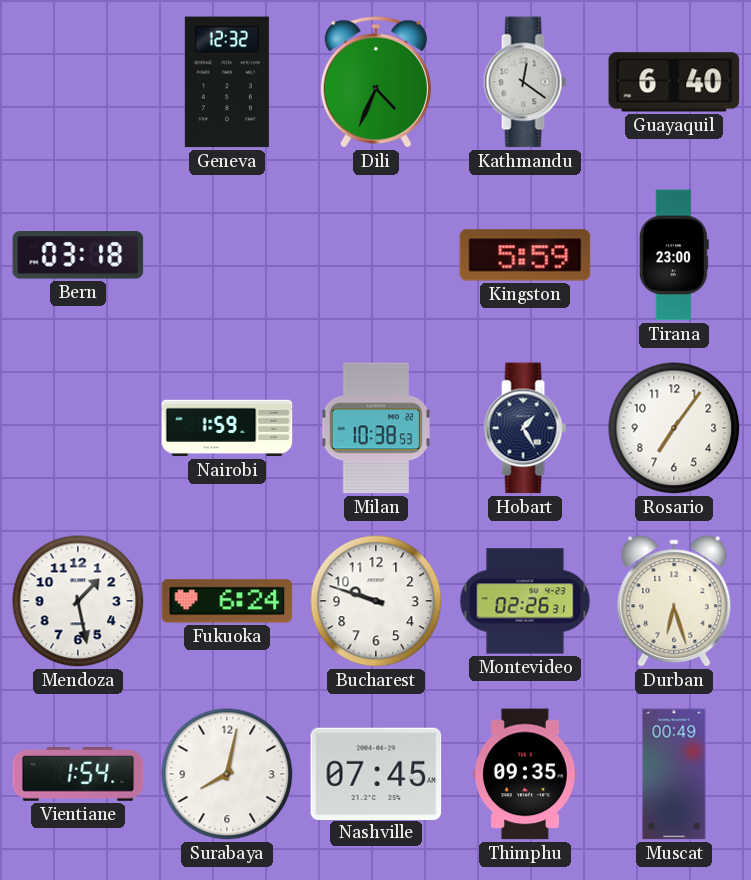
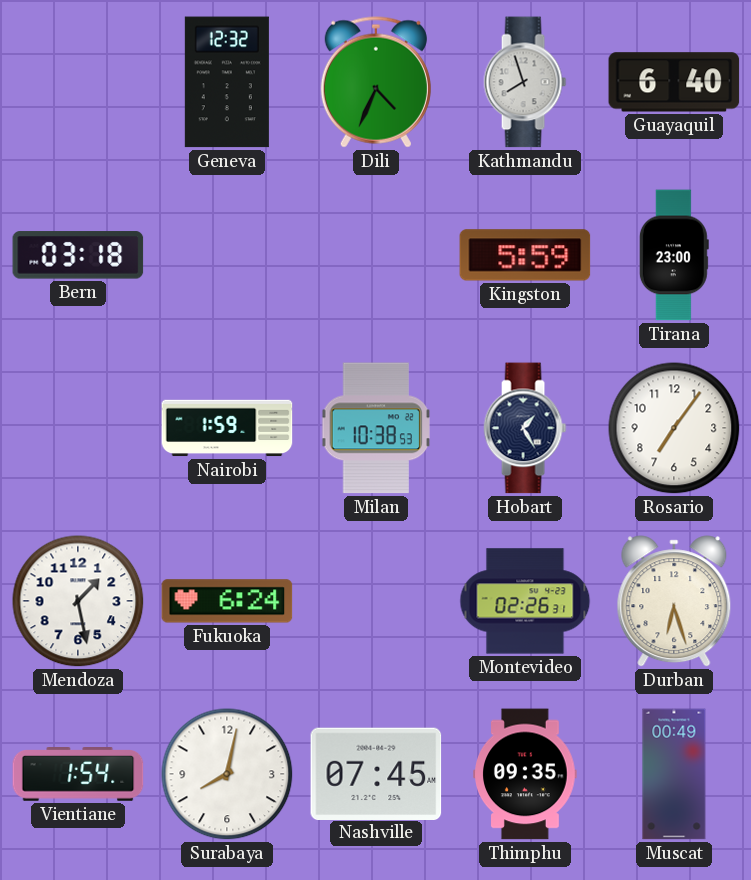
Kathmandu: 12:21 -> 7:57 (525, 82)
Bucharest: 9:48 -> none (376, 601)
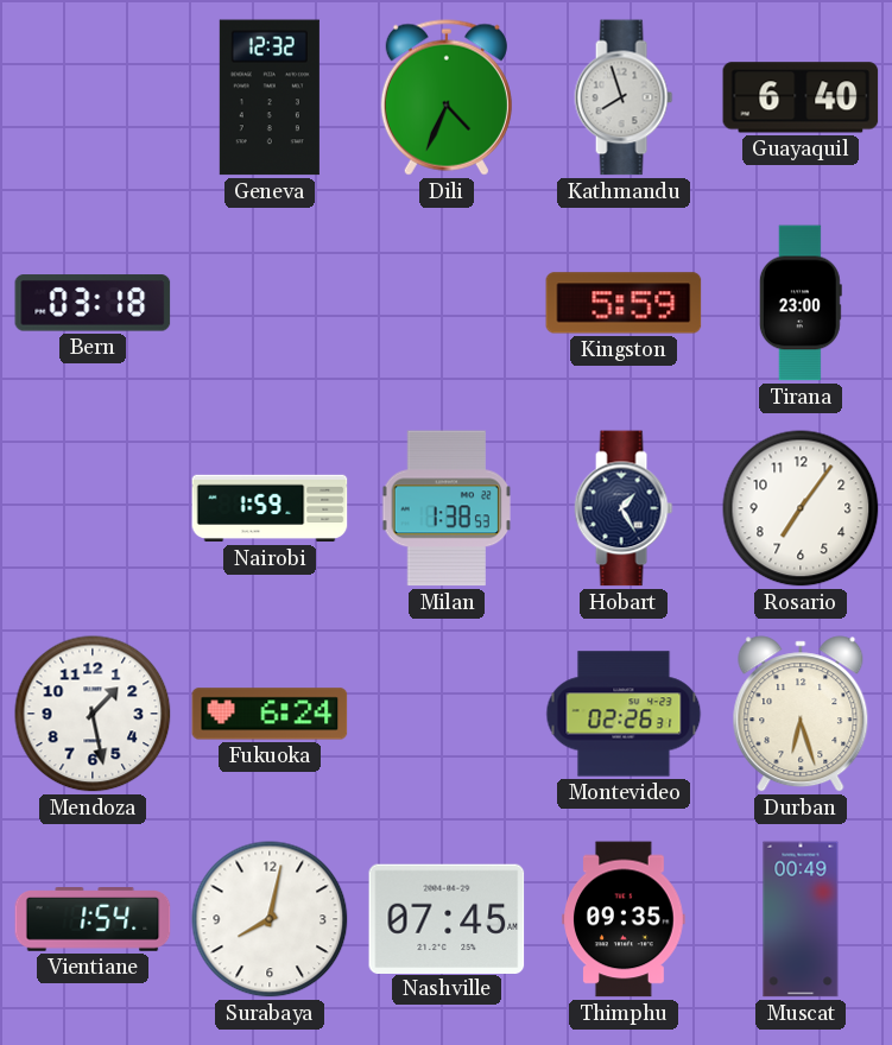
Milan: 10:38 -> 1:38 (447, 508)
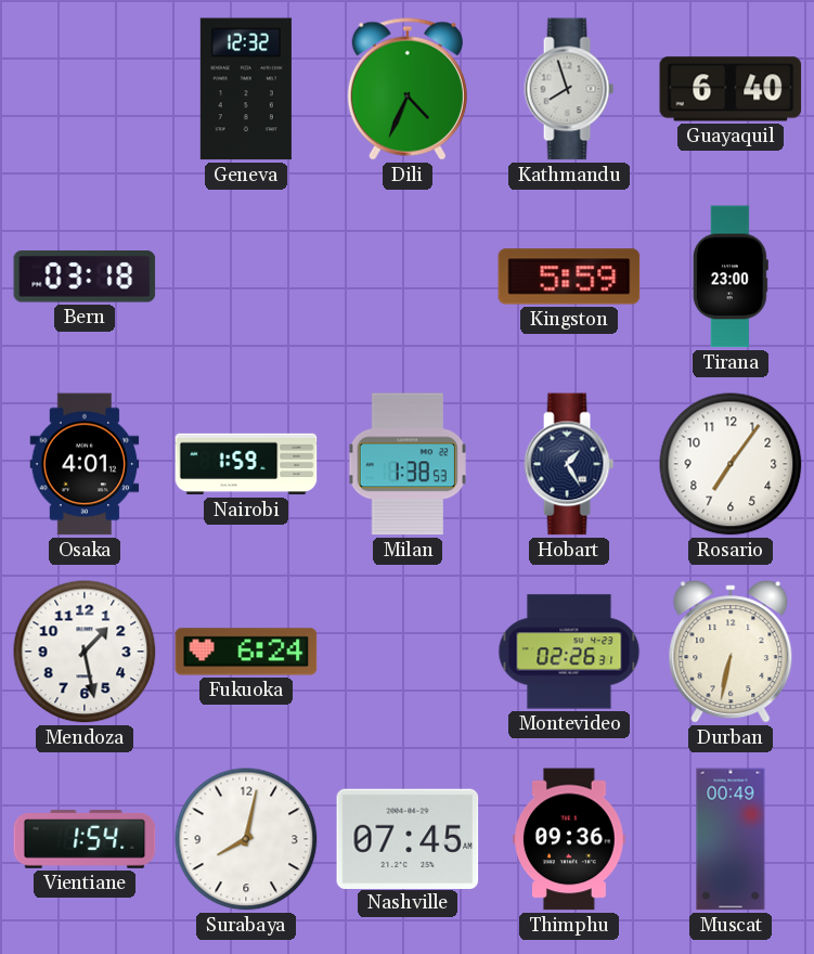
Osaka: none -> 4:01 (85, 464)
Durban: 6:27 -> 6:32 (731, 652)
Thimphu: 09:35 -> 09:36 (569, 839)
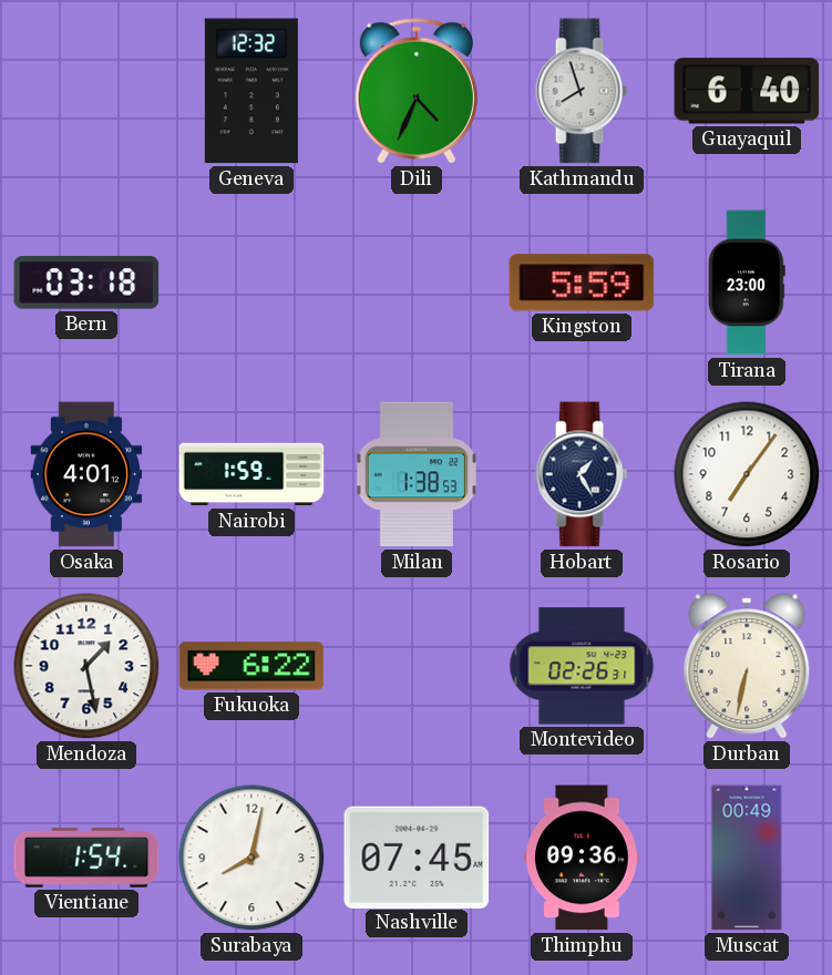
Fukuoka: 6:24 -> 6:22 (251, 666)
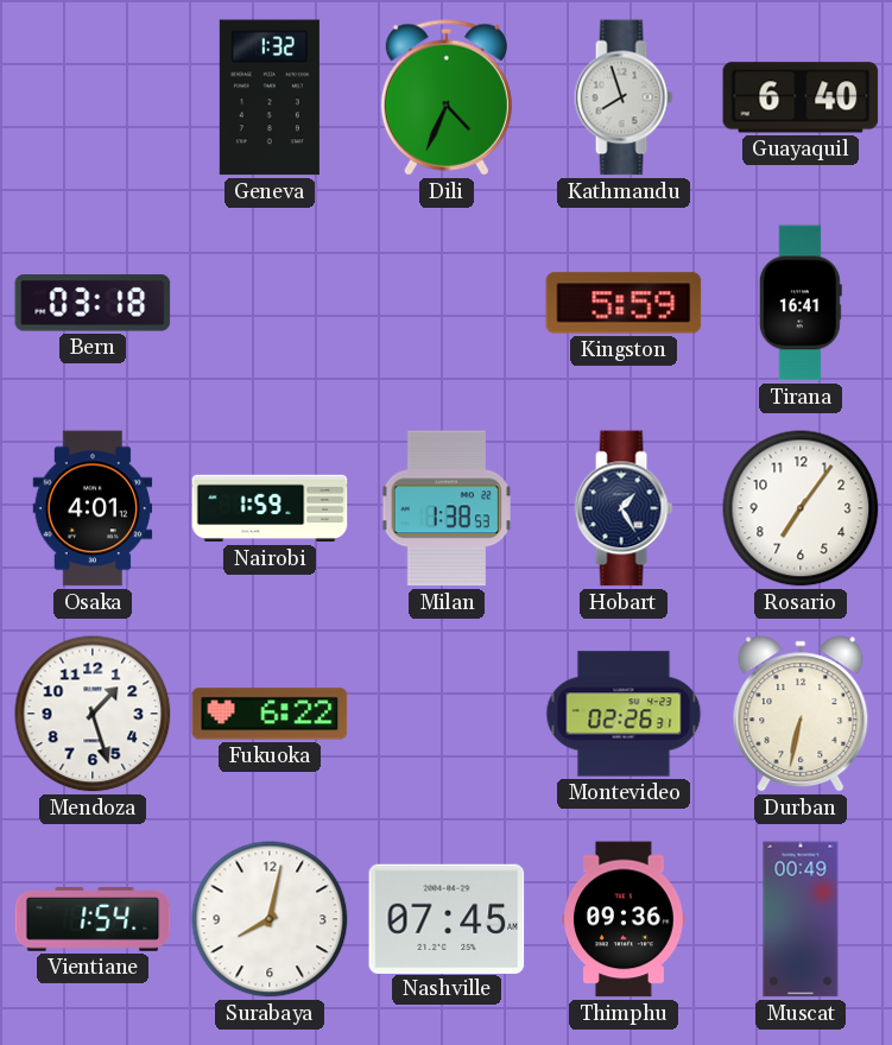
Geneva: 12:32 -> 1:32 (270, 97)
Tirana: 23:00 -> 16:41 (801, 303)
Mendoza: 1:28 -> 1:27 (93, 714)
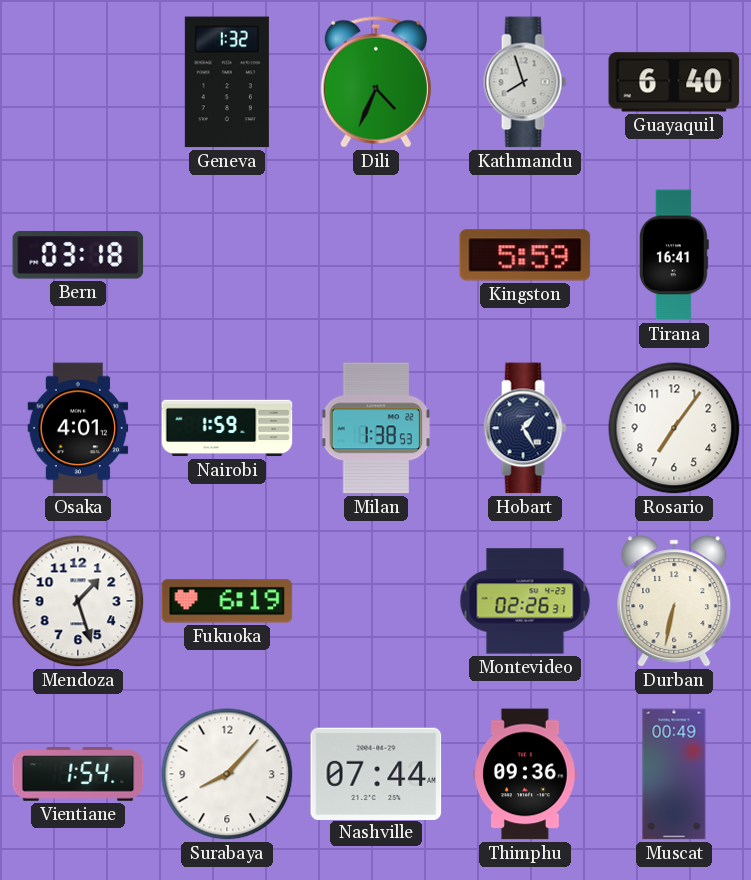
Fukuoka: 6:22 -> 6:19 (227, 601)
Surabaya: 8:02 -> 8:07 (227, 774)
Nashville: 07:45 -> 07:44 (376, 773)
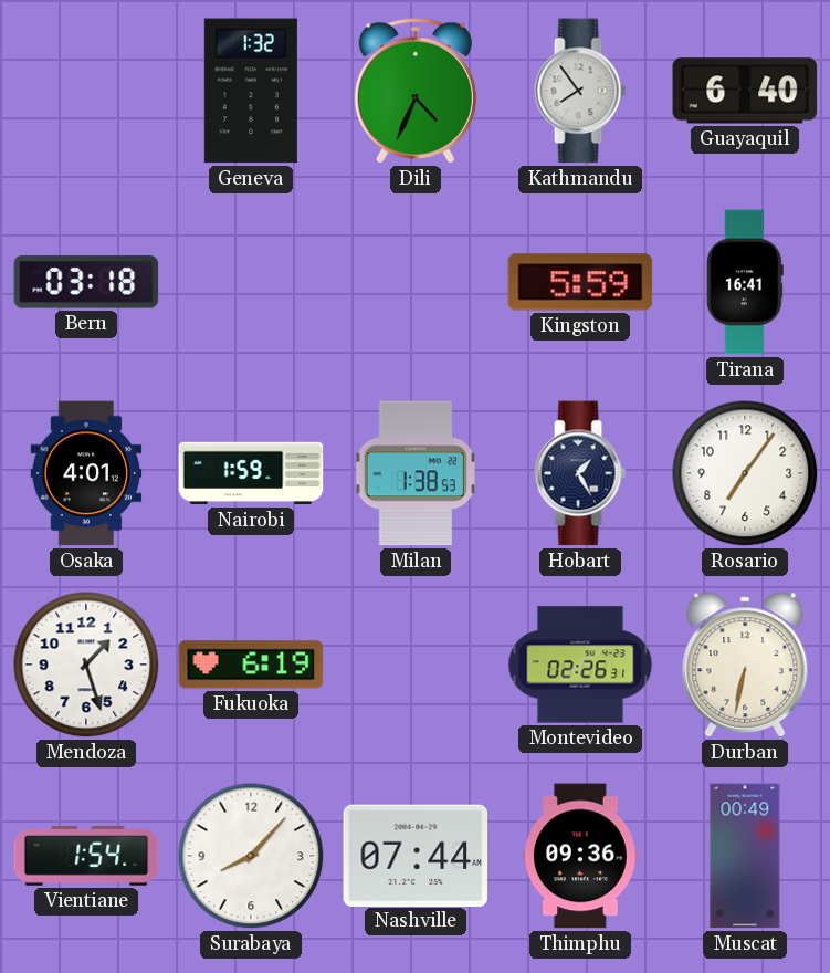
Kathmandu: 7:57 -> 7:54 (580, 91)
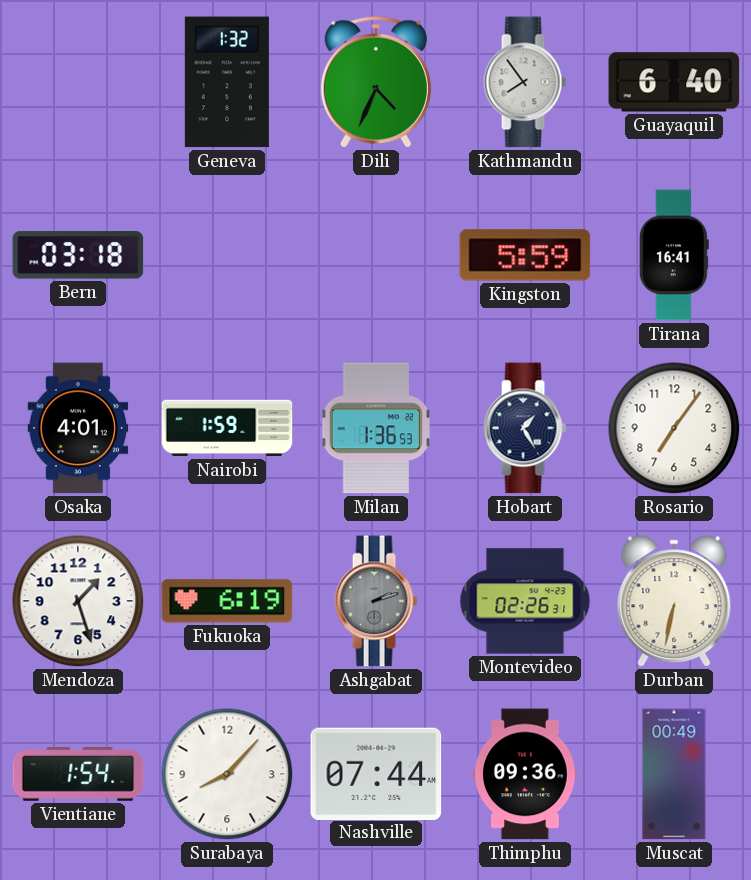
Milan: 1:38 -> 1:36 (376, 428)
Ashgabat: none -> 2:12 (376, 601)
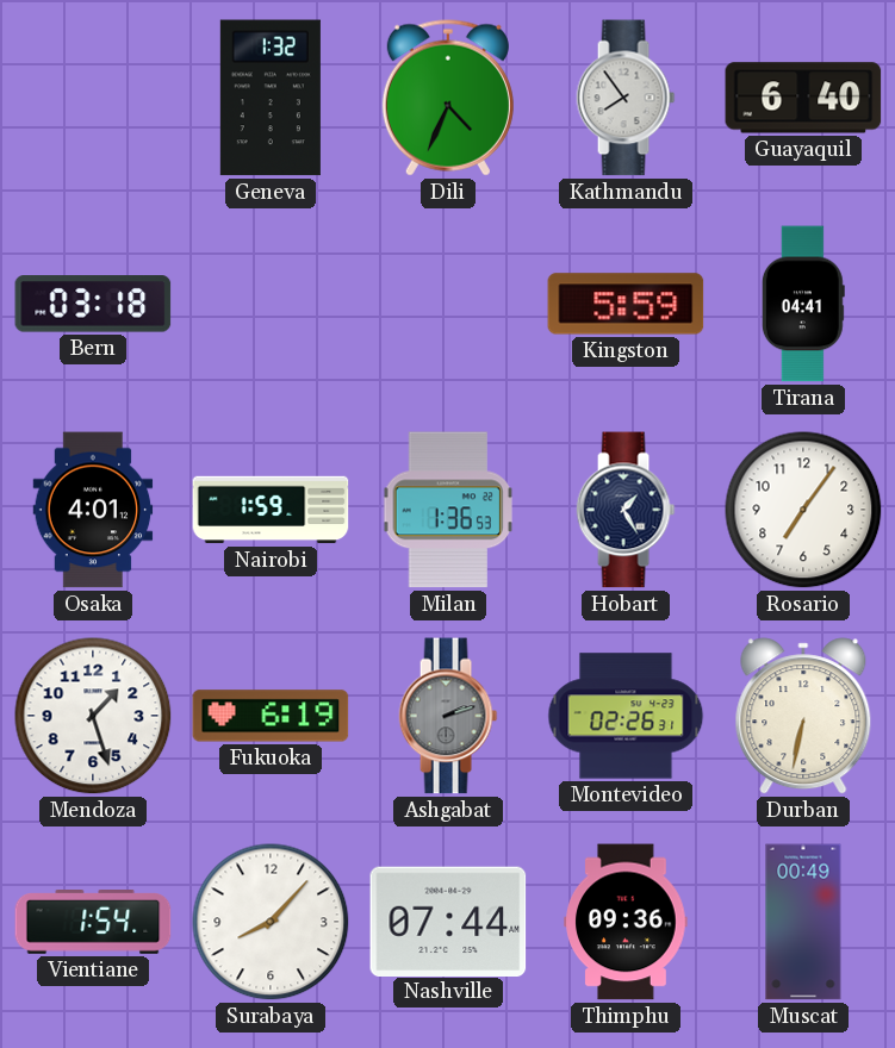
Tirana: 16:41 -> 04:41 (803, 304)
